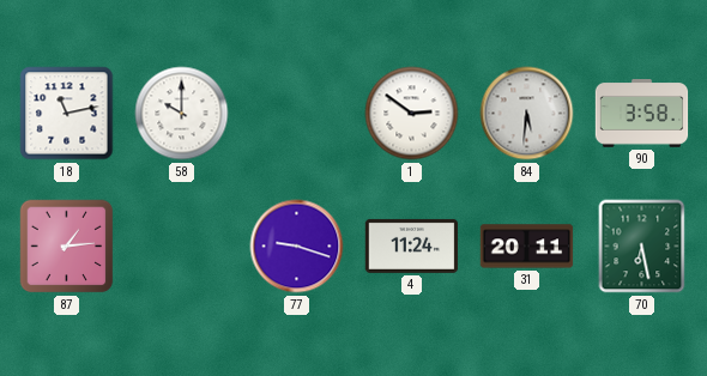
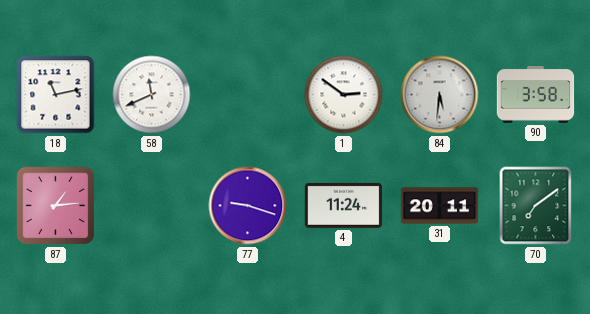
58: 10:00 -> 11:41 (152, 95)
70: 6:28 -> 7:09 (536, 206)
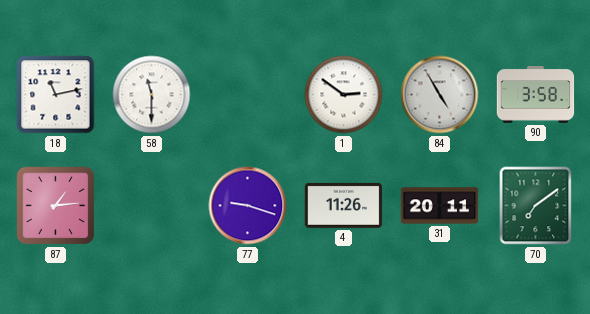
58: 11:41 -> 11:30 (152, 95)
84: 5:31 -> 4:55 (440, 95)
4: 11:24 -> 11:26 (344, 205)
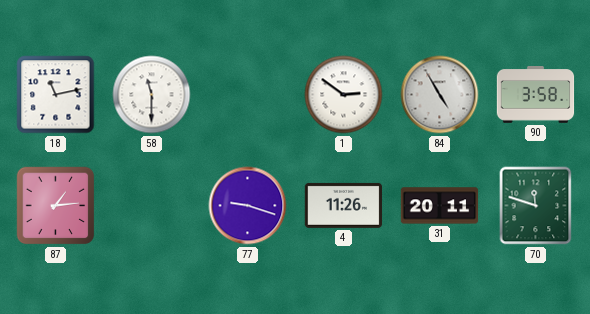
70: 7:09 -> 11:48 (536, 206)
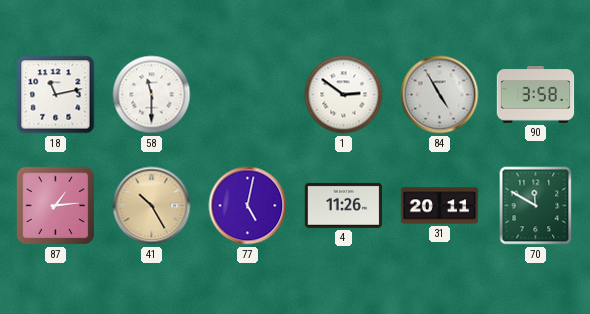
41: none -> 10:25 (152, 206)
77: 9:18 -> 5:02 (248, 206)
70: 11:48 -> 11:50 (536, 206)
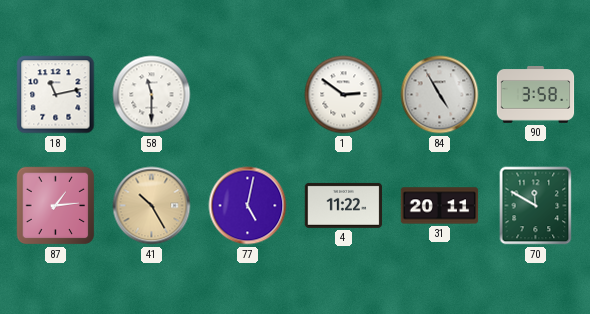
4: 11:26 -> 11:22 (344, 205)
